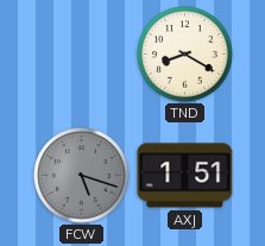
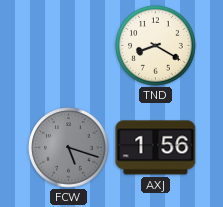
AXJ: 1:51 -> 1:56 (156, 148)
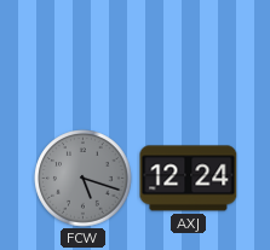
TND: 8:20 -> none (156, 46)
AXJ: 1:56 -> 12:24 (189, 179)
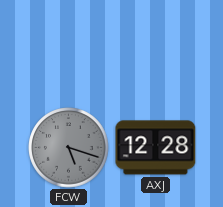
AXJ: 12:24 -> 12:28 (156, 148)
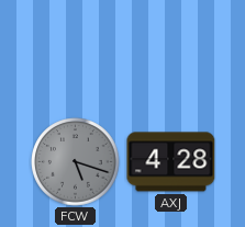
AXJ: 12:28 -> 4:28 (171, 162)
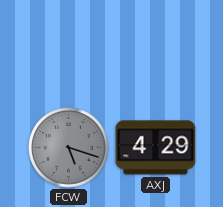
AXJ: 4:28 -> 4:29 (156, 148)
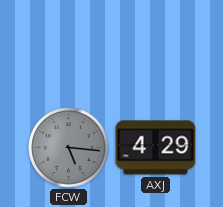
FCW: 5:18 -> 5:16 (69, 148)
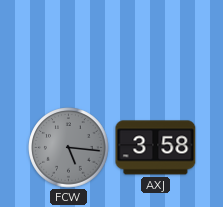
AXJ: 4:29 -> 3:58 (156, 148)
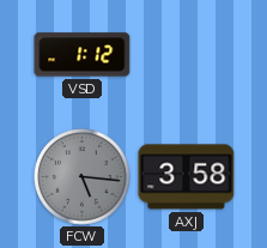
VSD: none -> 1:12 (83, 55)
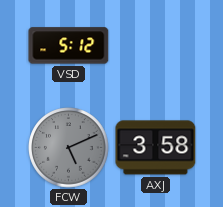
VSD: 1:12 -> 5:12 (69, 46)
FCW: 5:16 -> 5:11 (69, 148)
